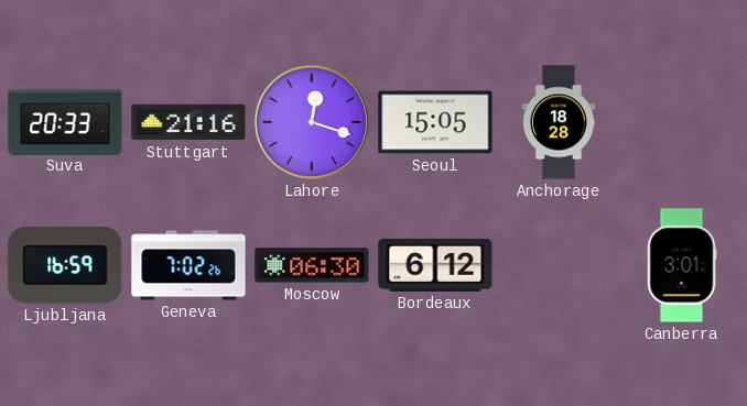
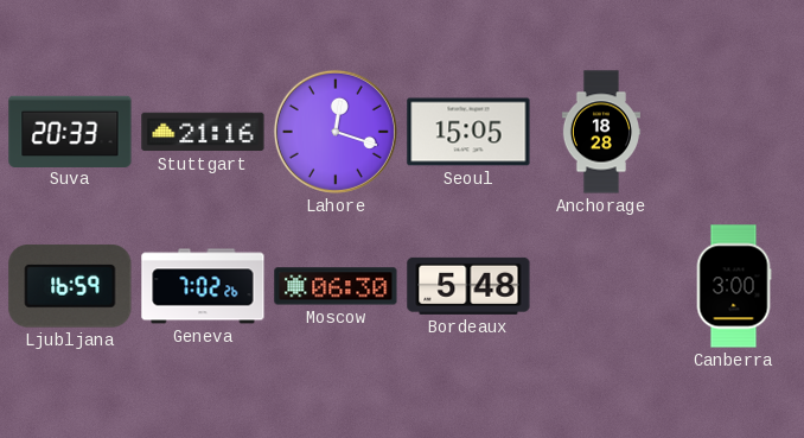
Bordeaux: 6:12 -> 5:48 (468, 286)
Canberra: 3:01 -> 3:00 (734, 286)
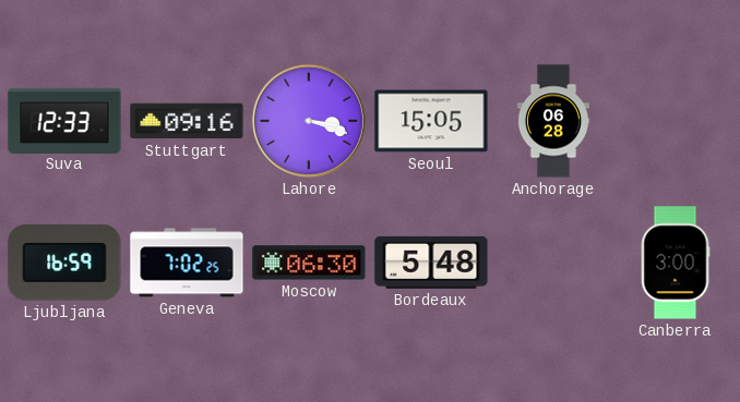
Suva: 20:33 -> 12:33 (64, 120)
Stuttgart: 21:16 -> 09:16 (187, 121)
Lahore: 12:18 -> 3:18 (309, 121)
Anchorage: 18:28 -> 06:28 (552, 121)
Geneva: 7:02:26 -> 7:02:25 (187, 263)
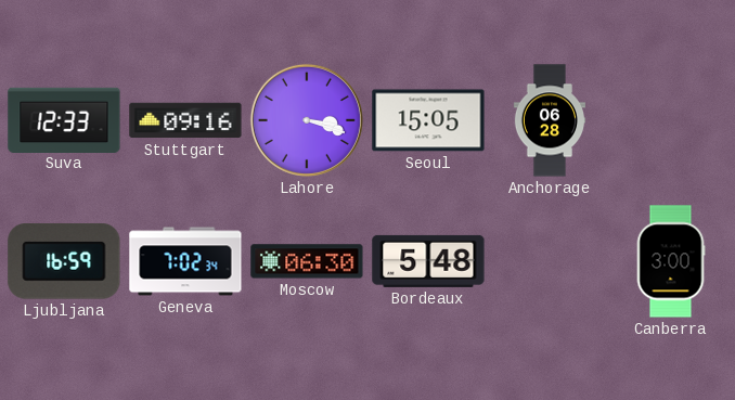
Geneva: 7:02:25 -> 7:02:34 (185, 261)
